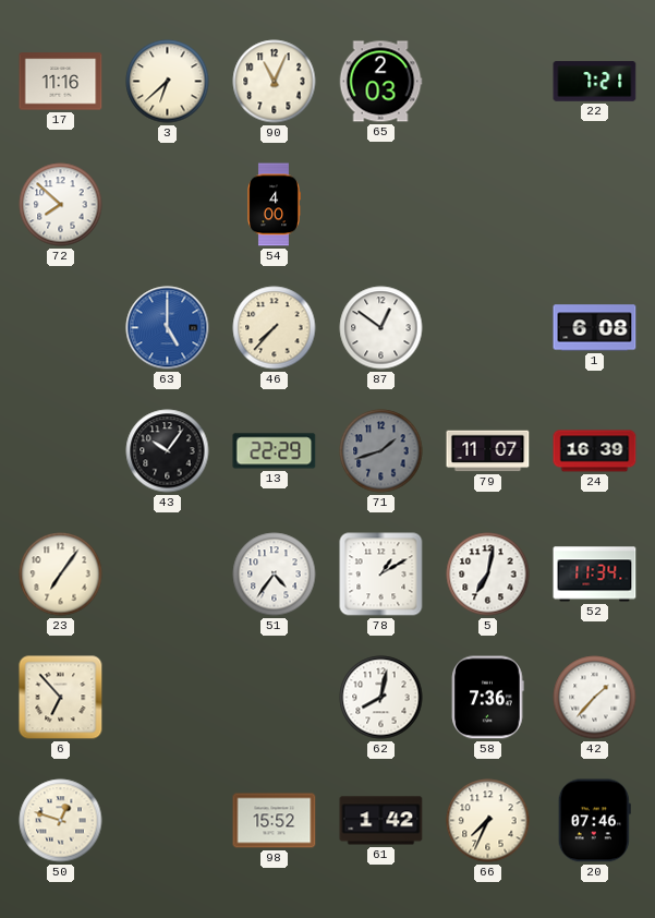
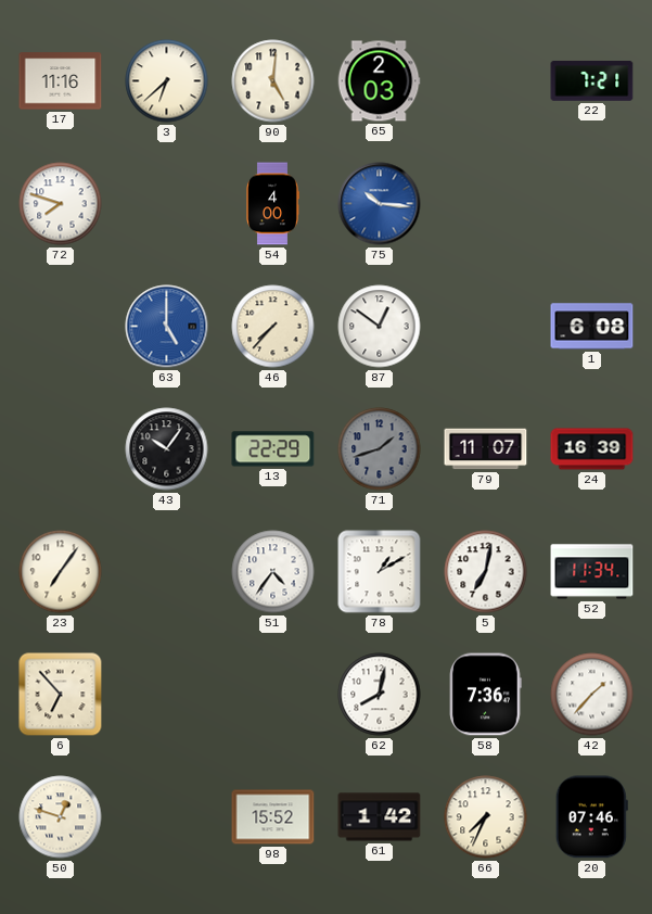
90: 11:04 -> 5:01 (273, 81)
72: 7:52 -> 7:48 (61, 204)
75: none -> 10:16 (380, 204)
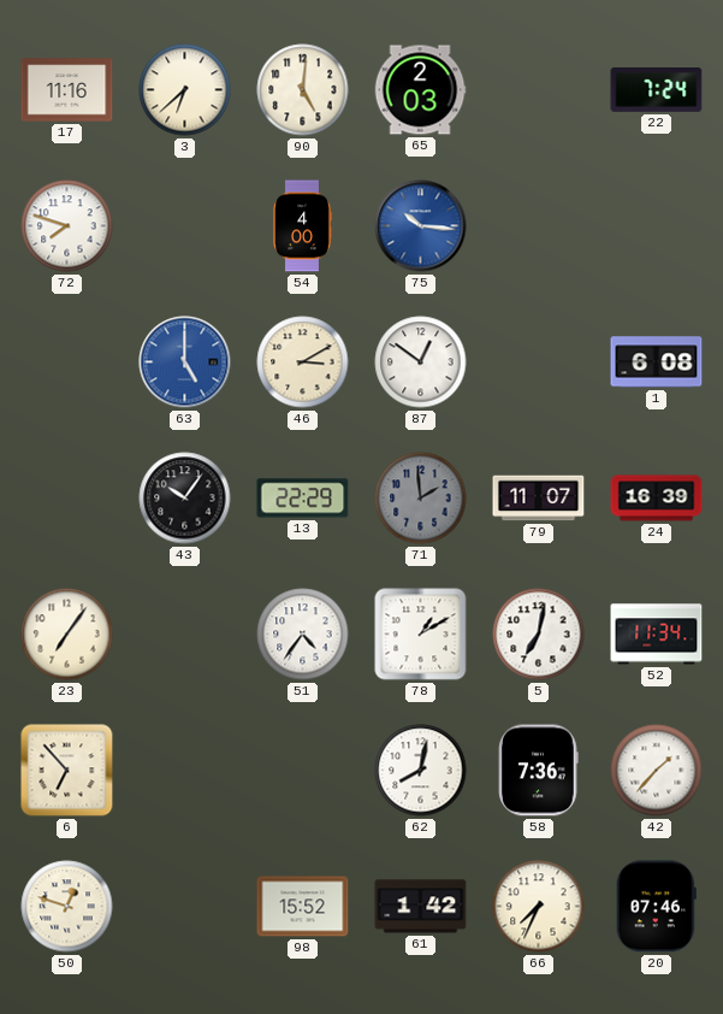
22: 7:21 -> 7:24 (657, 89)
46: 7:37 -> 3:10 (303, 362)
71: 1:42 -> 1:59 (421, 499)
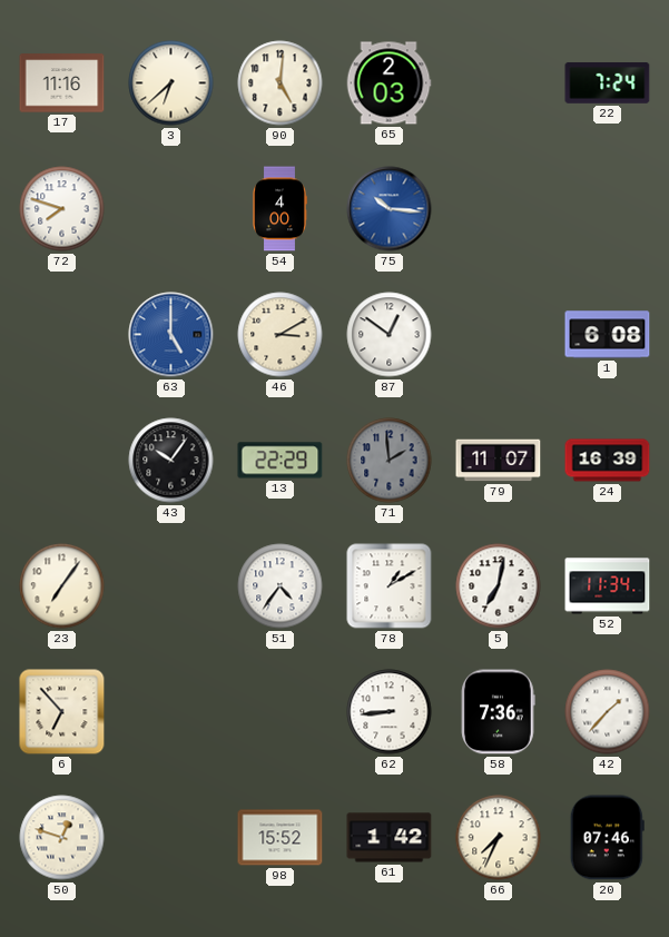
62: 8:02 -> 8:44 (390, 712)
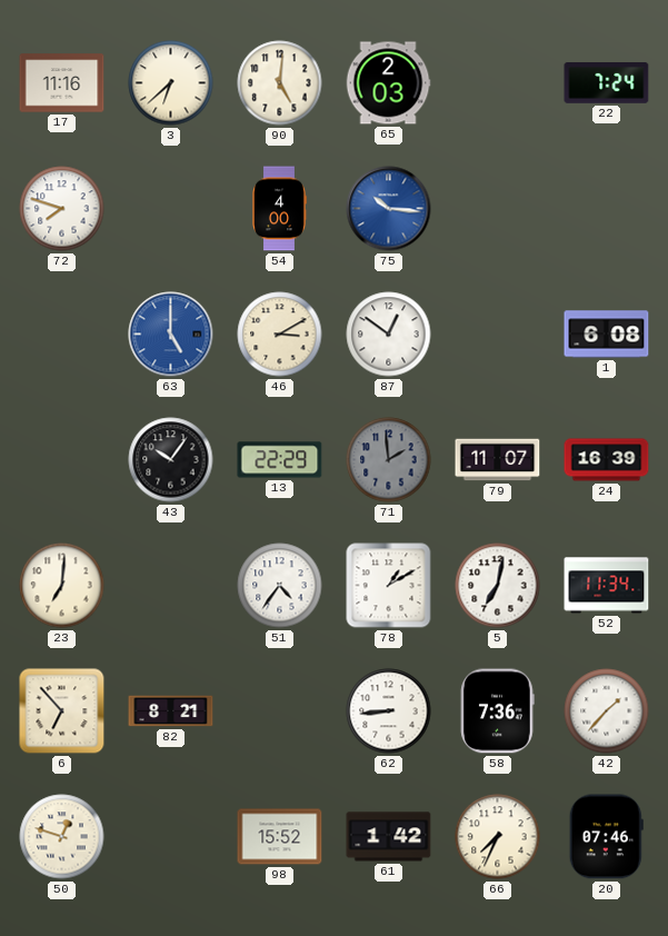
23: 7:06 -> 7:01 (62, 586)
82: none -> 8:21 (171, 711)
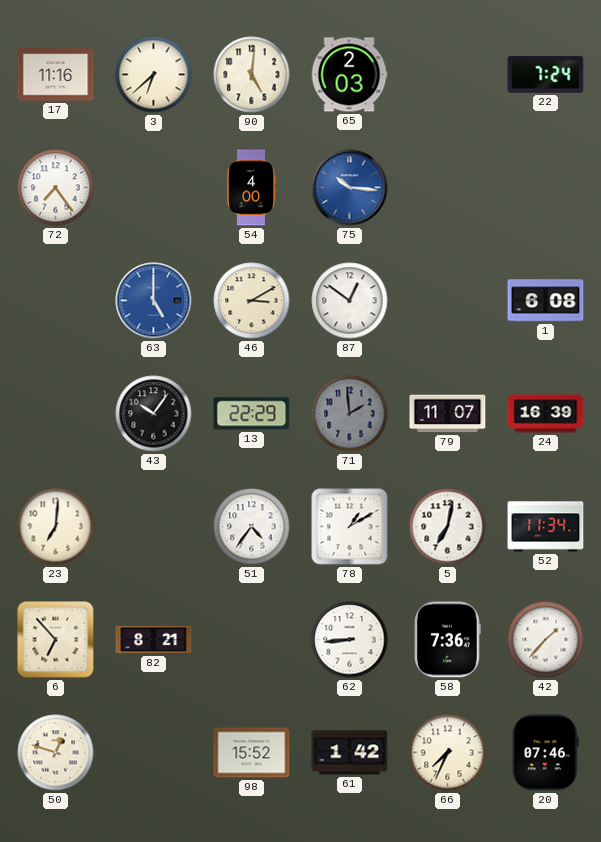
72: 7:48 -> 7:24 (56, 188)
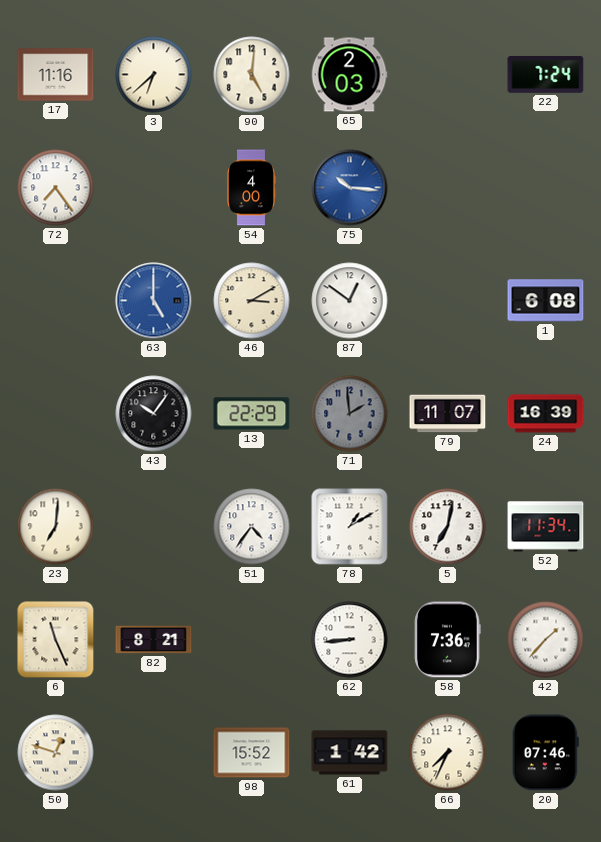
6: 6:53 -> 11:26 (56, 640)
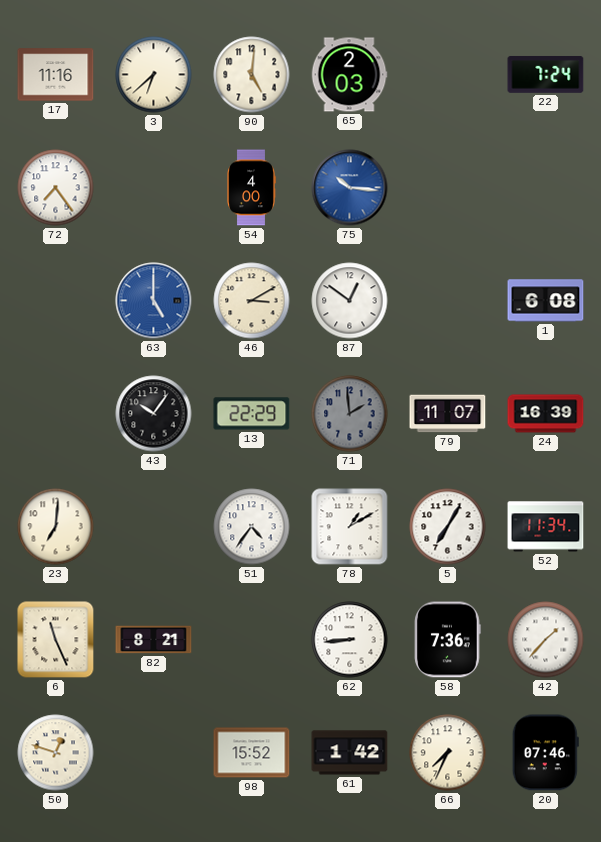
5: 7:02 -> 7:05 (448, 527)
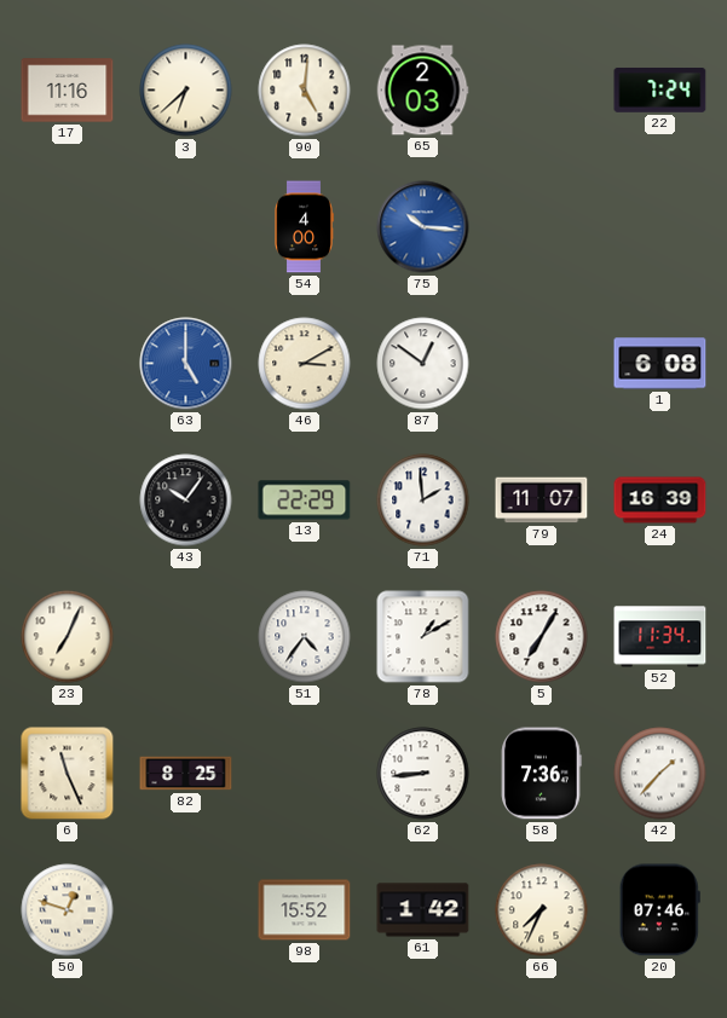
72: 7:24 -> none (56, 188)
71 dial: grey -> white (423, 501)
23: 7:01 -> 7:04 (68, 637)
82: 8:21 -> 8:25 (186, 774)
